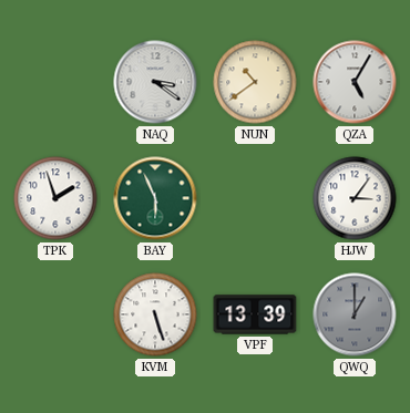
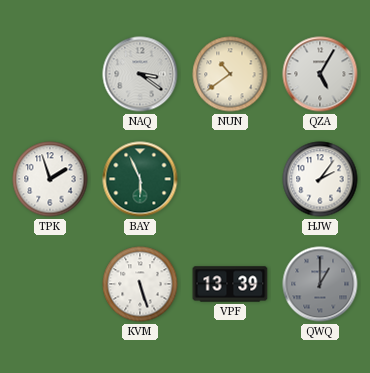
HJW: 3:06 -> 2:06 (320, 179)
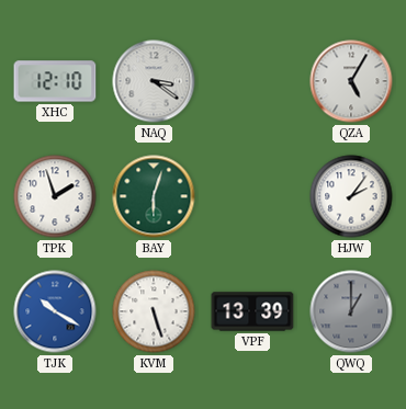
XHC: none -> 12:10 (55, 81)
NUN: 10:39 -> none (230, 74)
BAY: 5:56 -> 6:03 (154, 196)
TJK: none -> 10:20 (55, 311)
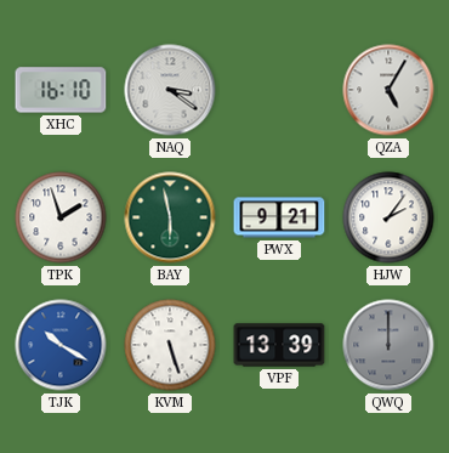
XHC: 12:10 -> 16:10 (61, 90)
BAY: 6:03 -> 5:58 (170, 217)
PWX: none -> 9:21 (279, 217)
QWQ: 1:00 -> 12:00 (388, 345)
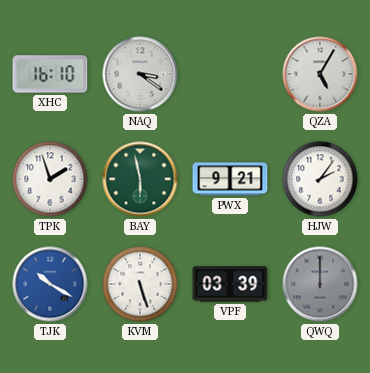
VPF: 13:39 -> 03:39 (230, 284)
